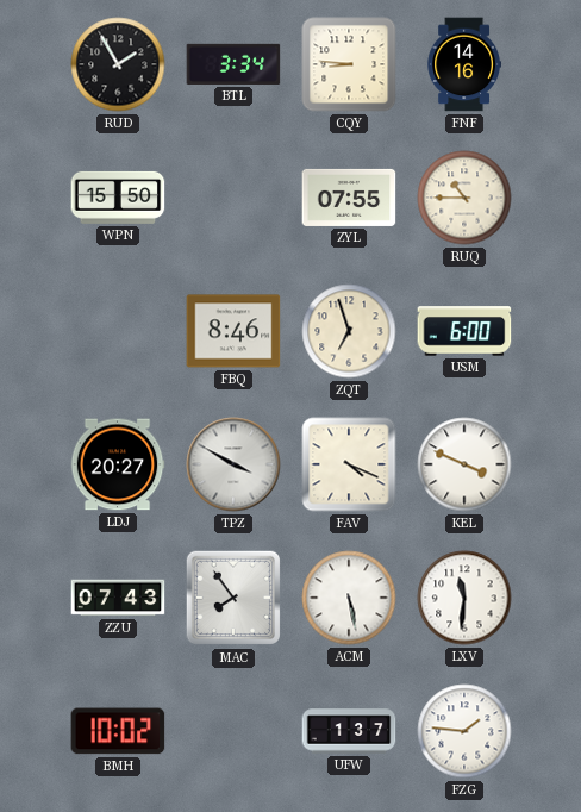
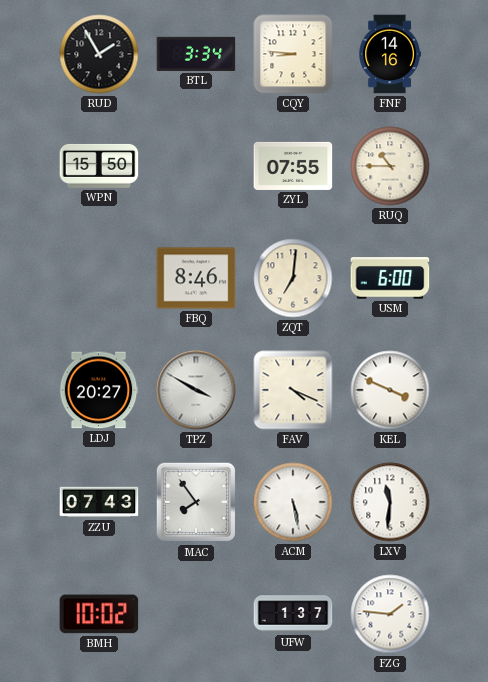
ZQT: 6:57 -> 7:01 (293, 278)
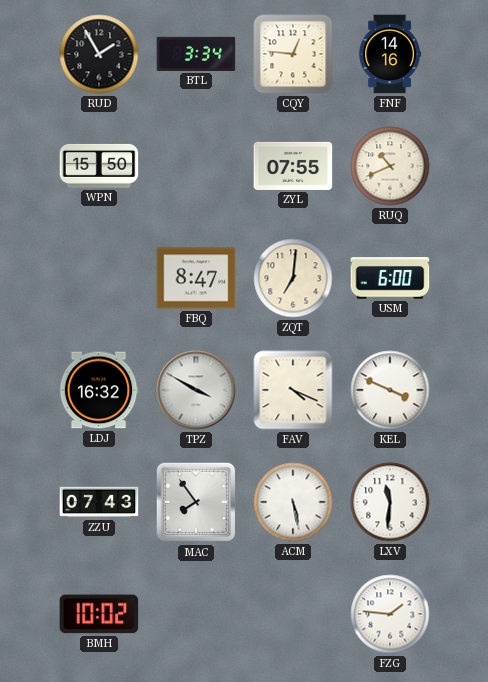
CQY: 8:46 -> 12:46 (293, 54)
RUQ: 10:45 -> 10:41 (390, 166)
FBQ: 8:46 -> 8:47 (196, 278)
LDJ: 20:27 -> 16:32 (99, 390)
UFW: 1:37 -> none (293, 614)
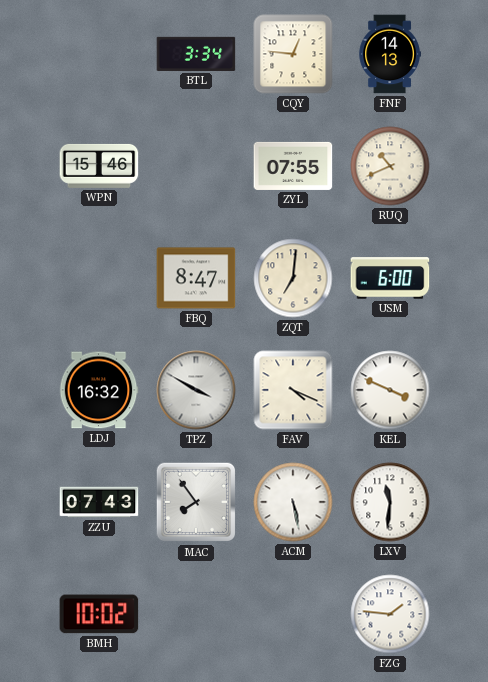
RUD: 1:55 -> none (99, 54)
FNF: 14:16 -> 14:13 (390, 54)
WPN: 15:50 -> 15:46 (99, 166)
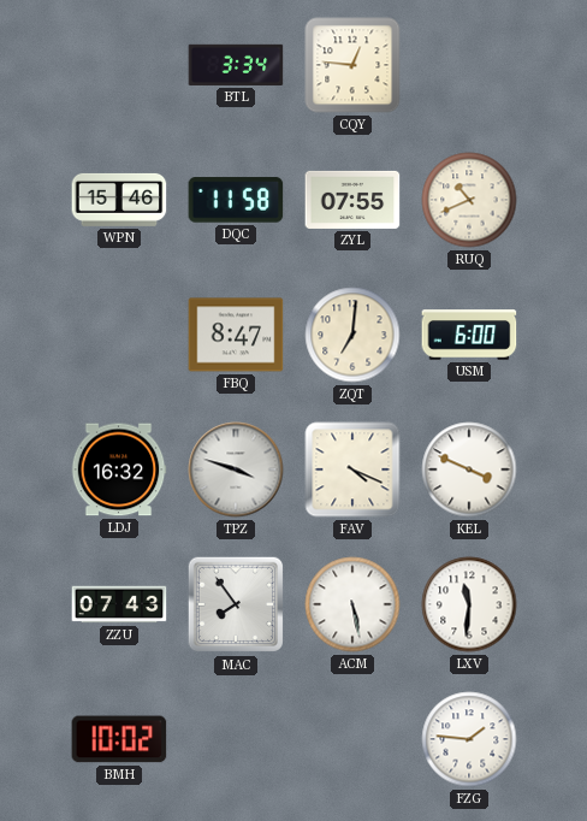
FNF: 14:13 -> none (390, 54)
DQC: none -> 11:58 (236, 200)
TPZ: 3:50 -> 3:48 (236, 469)
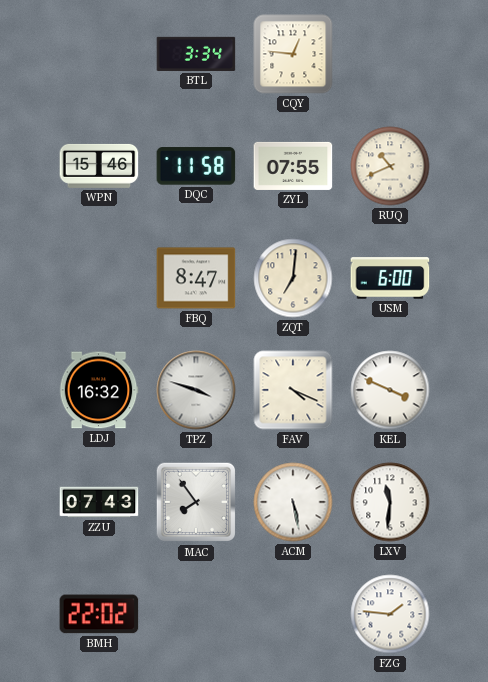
BMH: 10:02 -> 22:02 (99, 614)
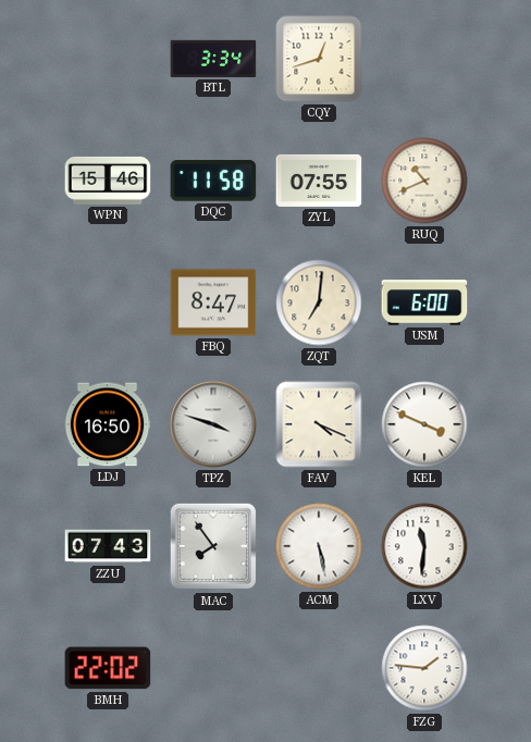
CQY: 12:46 -> 12:42 (319, 59)
LDJ: 16:32 -> 16:50 (108, 424)
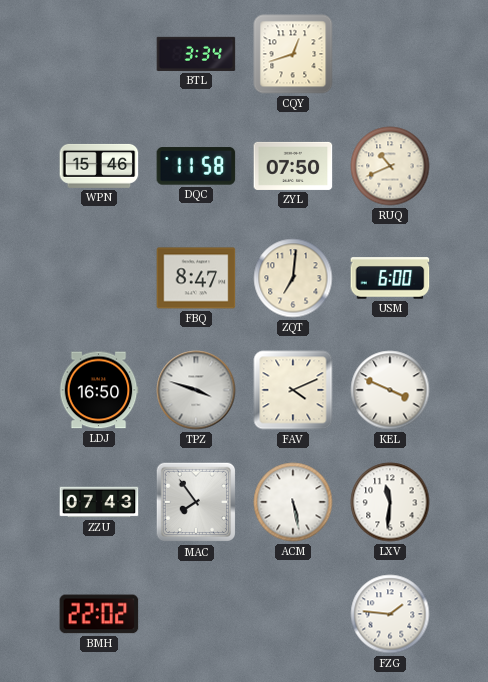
ZYL: 07:55 -> 07:50 (293, 166)
FAV: 4:19 -> 4:11 (293, 390)
